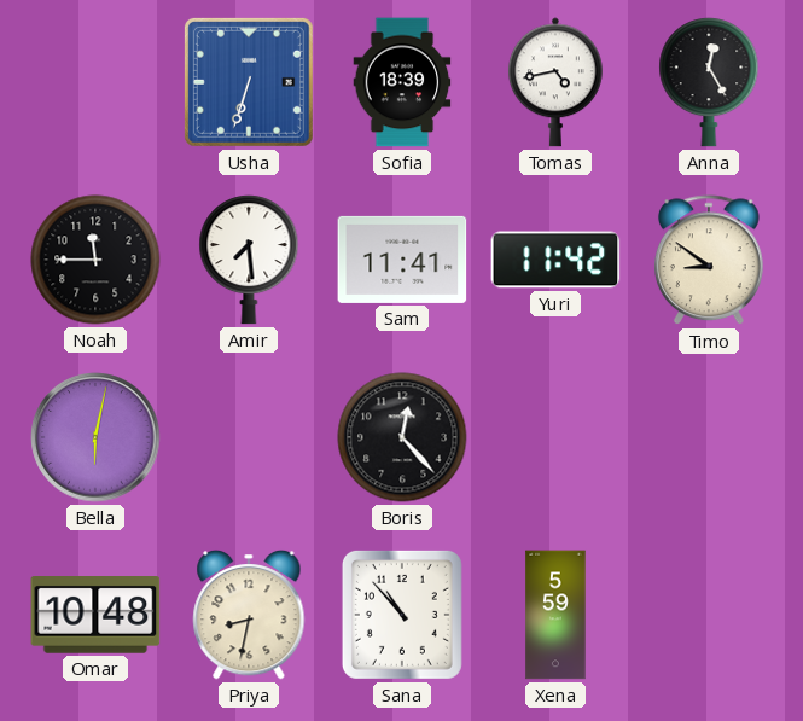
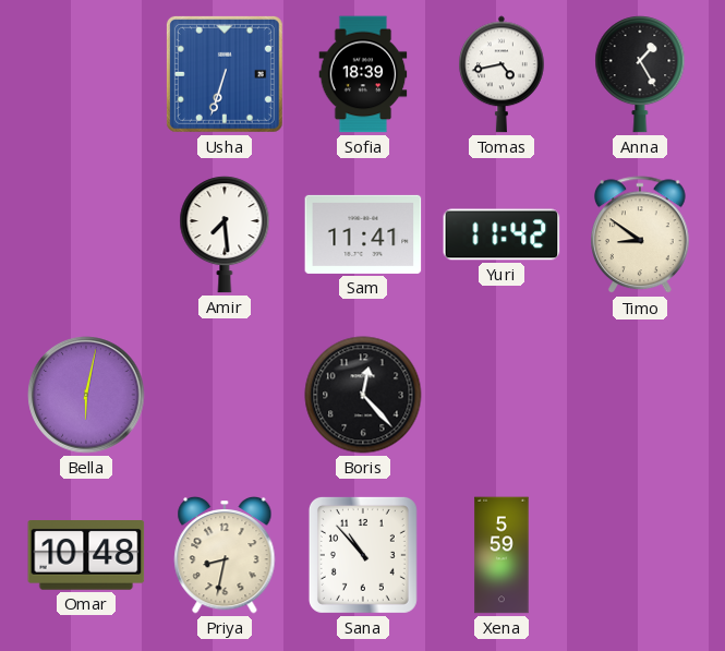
Anna: 12:25 -> 1:25 (640, 75)
Noah: 11:45 -> none (95, 260)
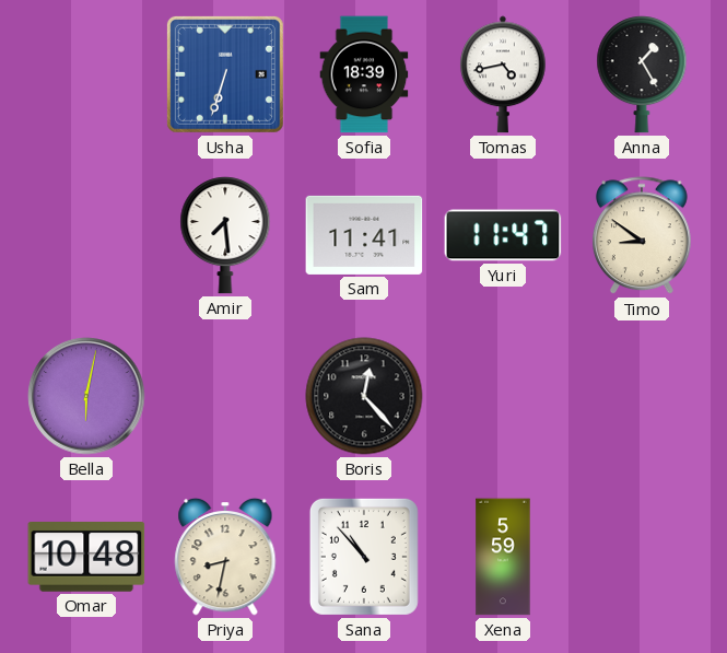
Yuri: 11:42 -> 11:47 (503, 235)
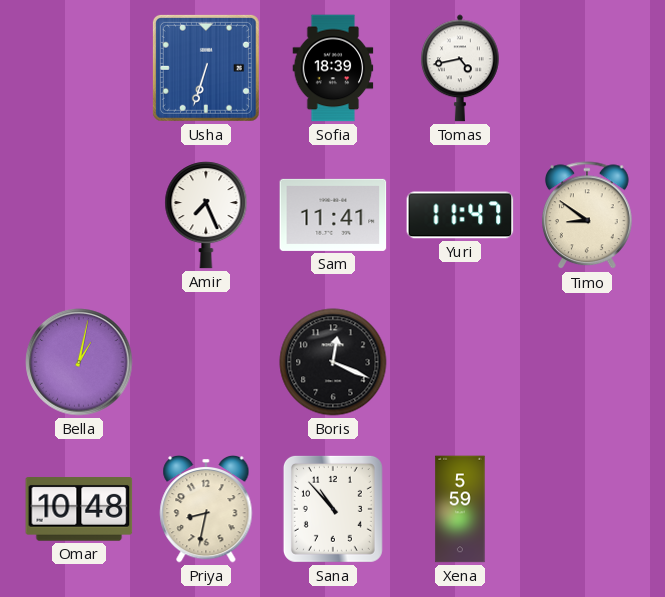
Anna: 1:25 -> none (642, 75)
Amir: 7:29 -> 7:26 (206, 216)
Bella: 6:02 -> 1:02 (79, 362)
Boris: 12:23 -> 12:19 (333, 362)
